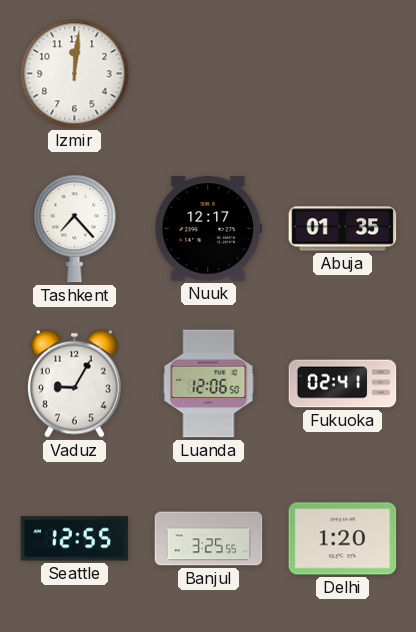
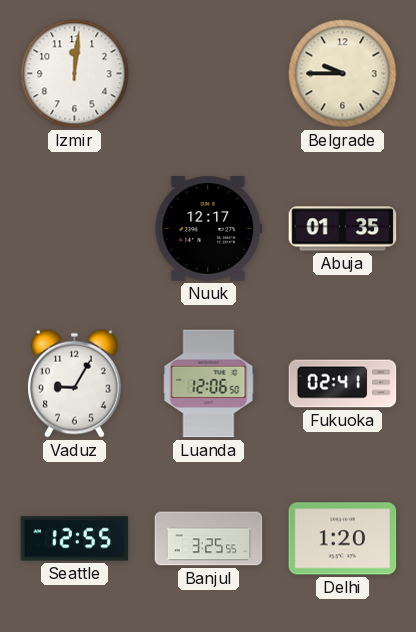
Belgrade: none -> 9:45 (343, 74)
Tashkent: 7:23 -> none (75, 228)
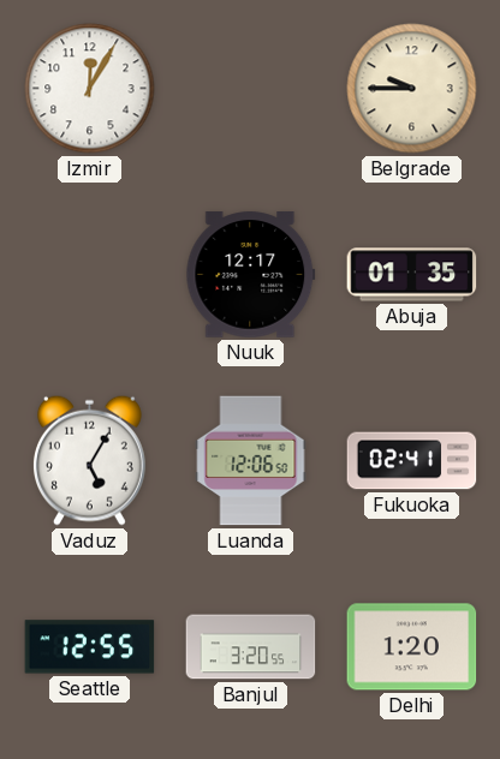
Izmir: 12:01 -> 12:05 (90, 89)
Vaduz: 9:05 -> 5:05 (89, 460)
Banjul: 3:25 -> 3:20 (251, 647)
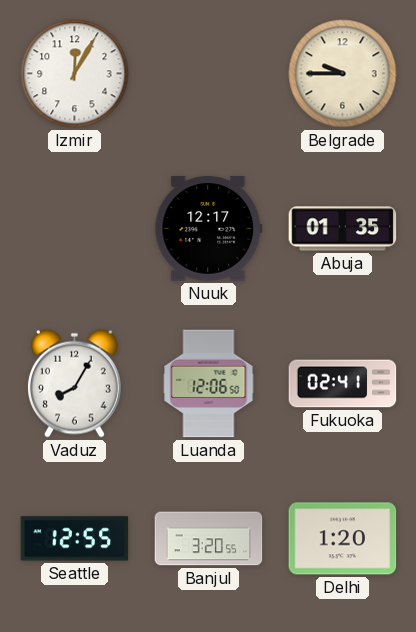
Vaduz: 5:05 -> 8:05 (74, 383)
